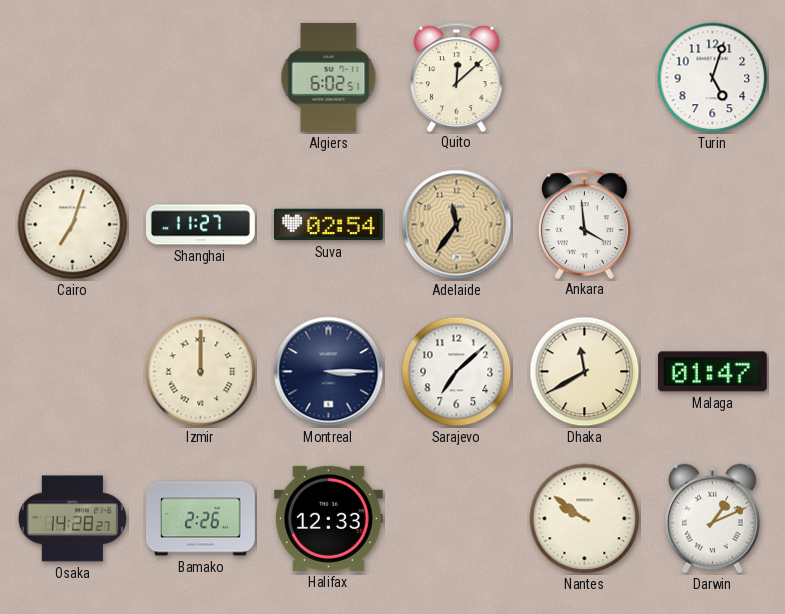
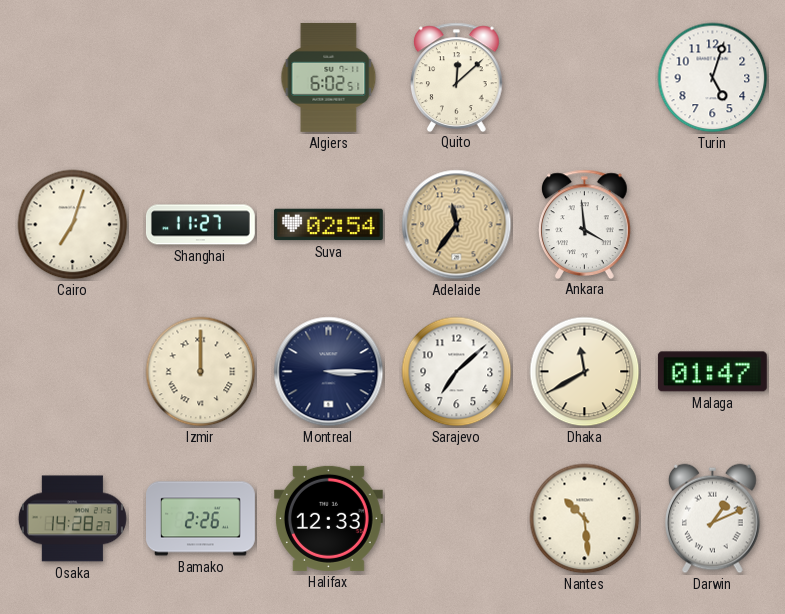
Nantes: 9:51 -> 10:29 (585, 519)
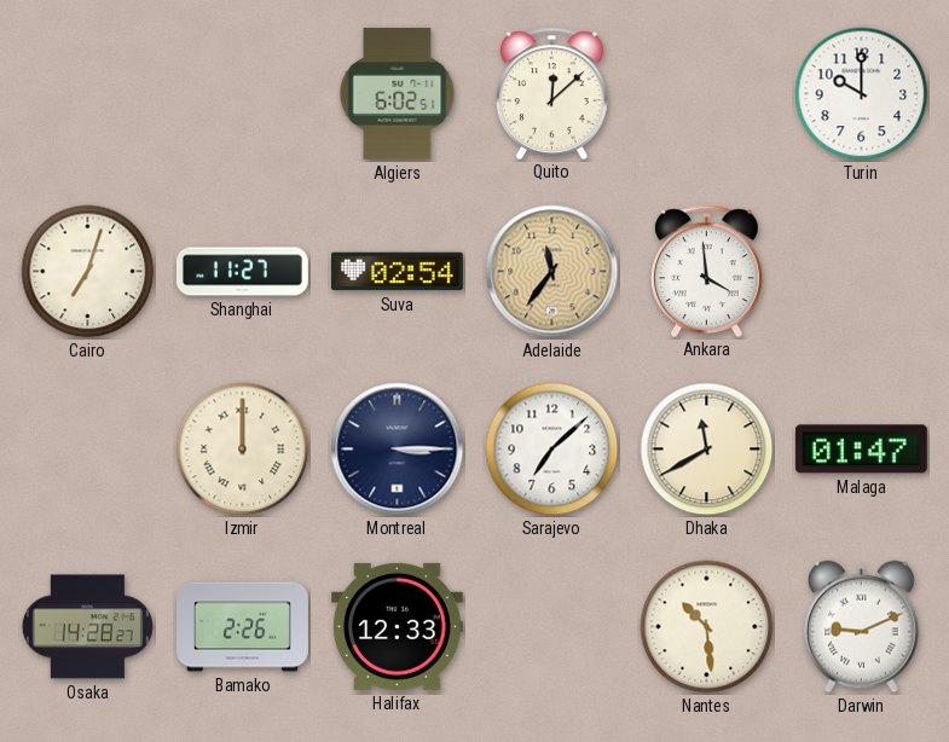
Turin: 5:03 -> 10:00 (862, 94)
Darwin: 1:11 -> 9:11 (862, 627)
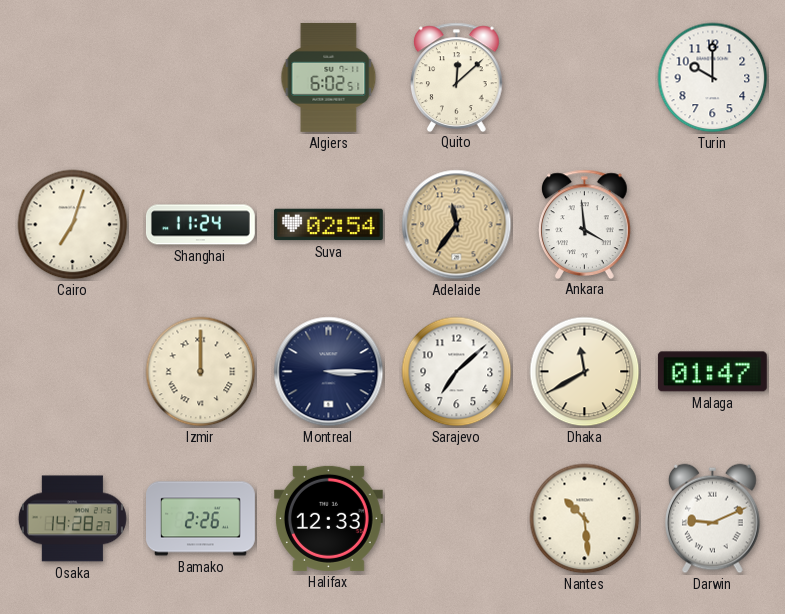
Shanghai: 11:27 -> 11:24 (201, 225)
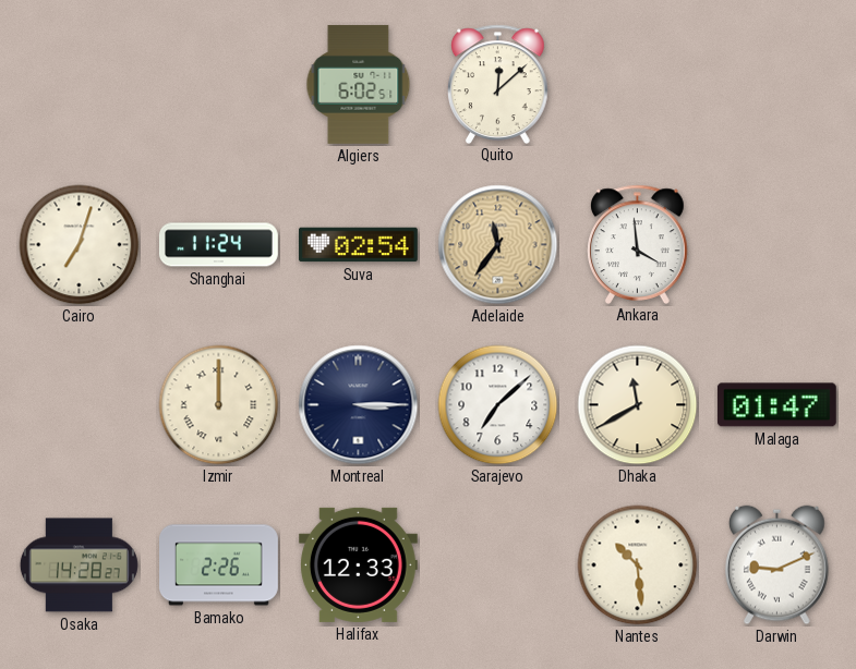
Turin: 10:00 -> none (713, 78)
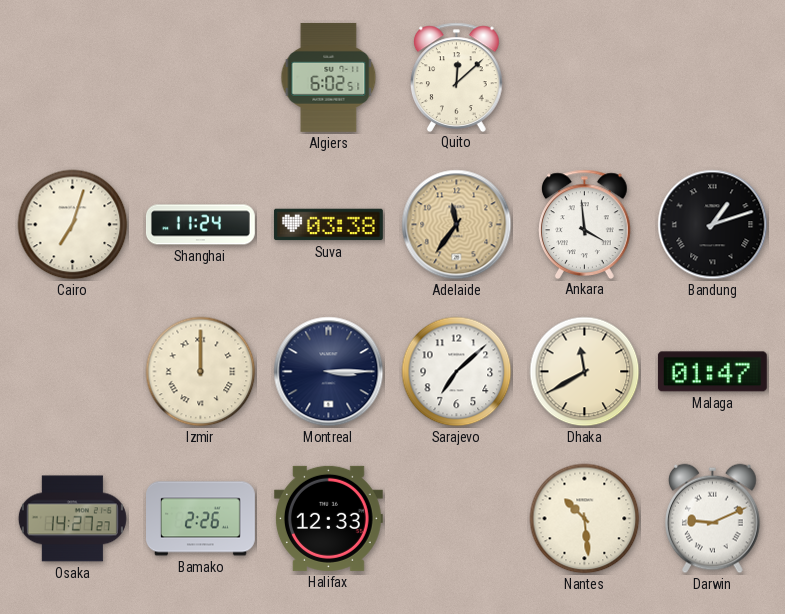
Suva: 02:54 -> 03:38 (328, 225)
Bandung: none -> 1:12 (713, 225)
Osaka: 14:28 -> 14:27 (72, 519)
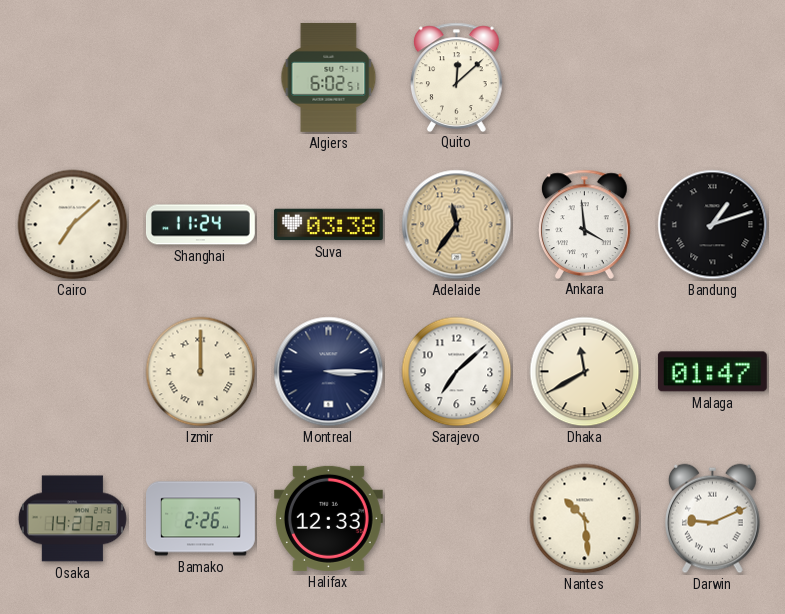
Cairo: 7:03 -> 7:08 (73, 225)
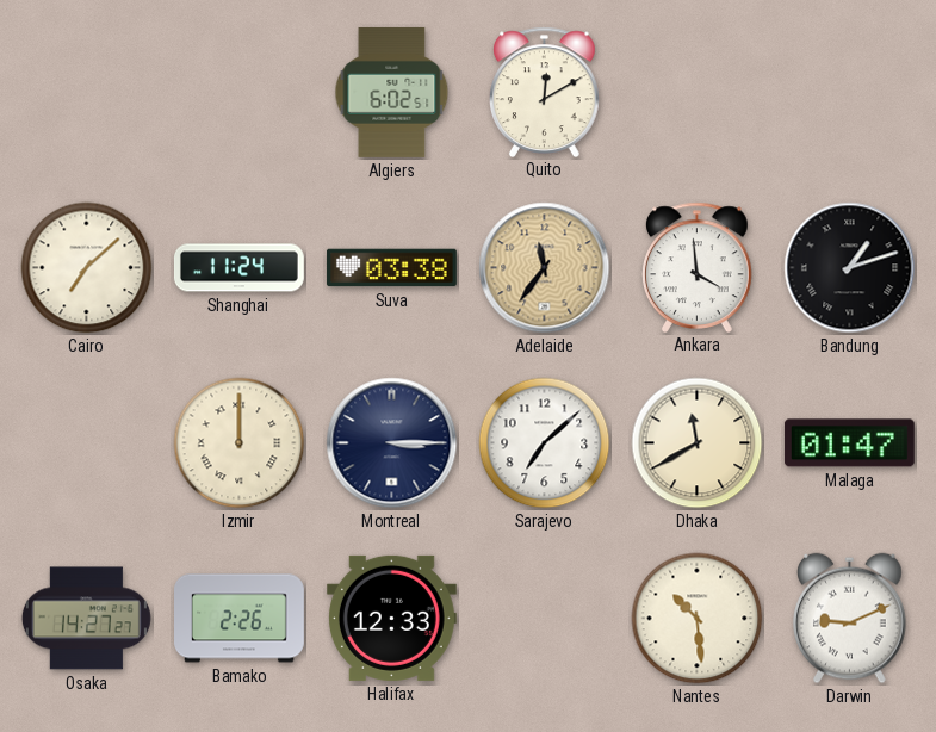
Quito: 12:08 -> 12:10 (545, 92)
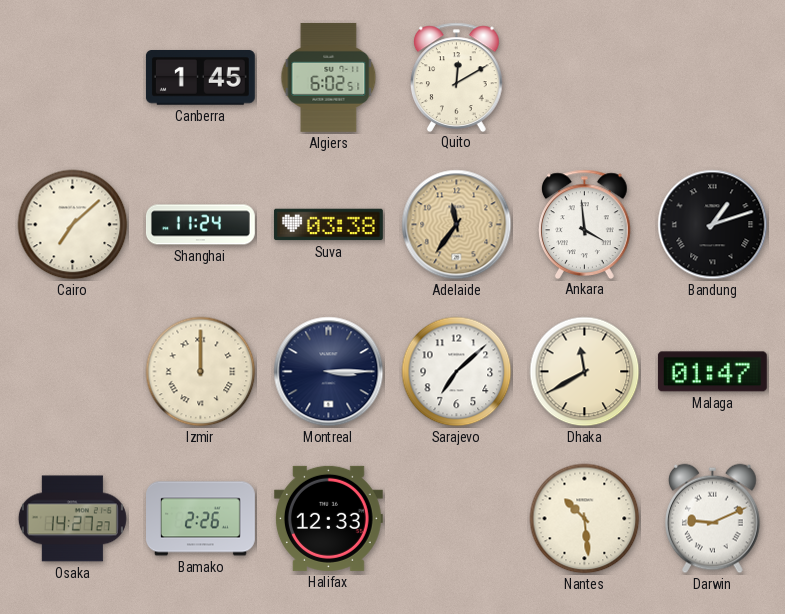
Canberra: none -> 1:45 (200, 78)
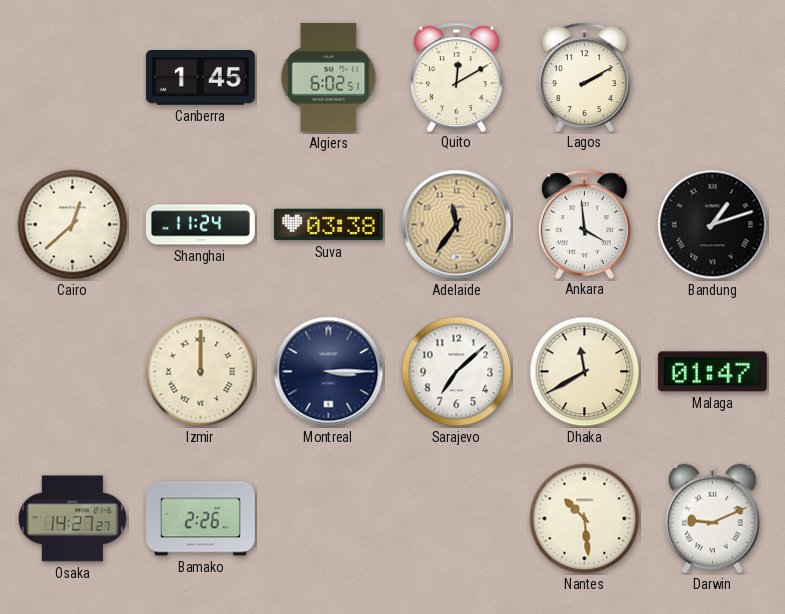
Lagos: none -> 2:10 (585, 77)
Cairo: 7:08 -> 12:38 (73, 225)
Halifax: 12:33 -> none (328, 518)
